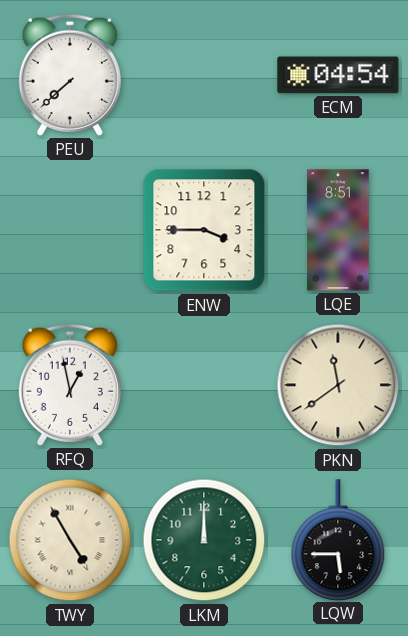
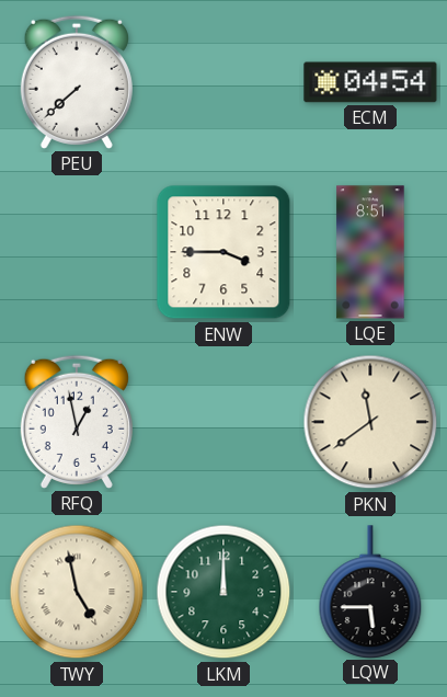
TWY: 4:55 -> 4:58 (77, 592)
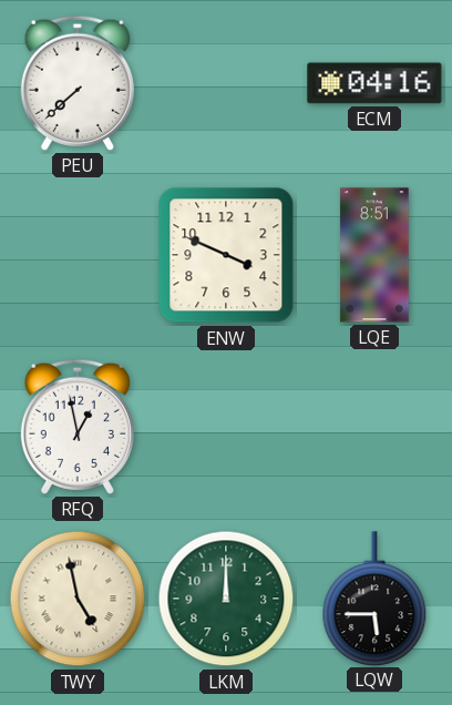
ECM: 04:54 -> 04:16 (374, 83)
ENW: 3:45 -> 3:49 (226, 255)
PKN: 11:39 -> none (370, 422)
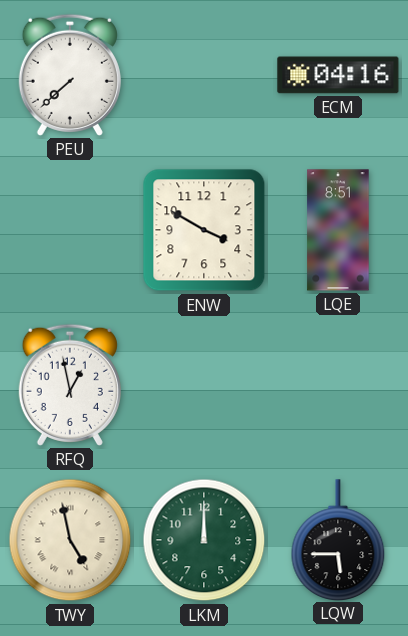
ENW: 3:49 -> 3:50 (204, 230)
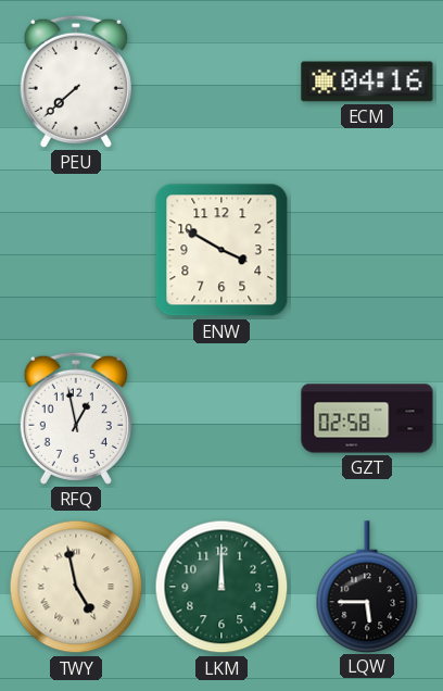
LQE: 8:51 -> none (338, 230)
GZT: none -> 02:58 (367, 418)
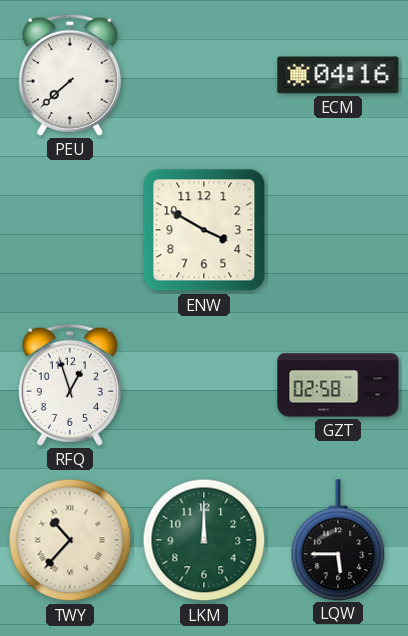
RFQ: 12:58 -> 12:57 (70, 385)
TWY: 4:58 -> 10:37 (70, 540)
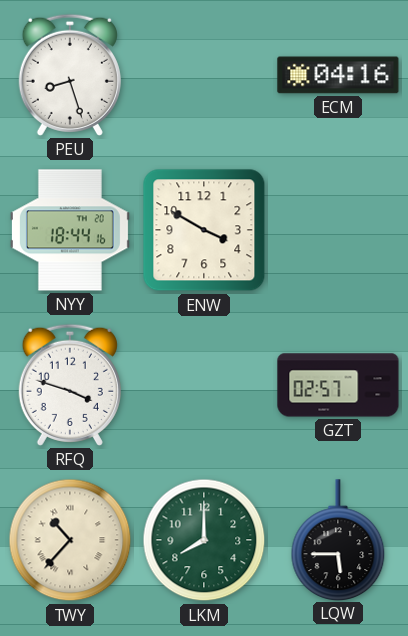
PEU: 7:38 -> 8:27 (70, 75)
NYY: none -> 18:44 (70, 230)
RFQ: 12:57 -> 3:48 (70, 385)
GZT: 02:58 -> 02:57 (338, 385)
LKM: 12:00 -> 8:00 (204, 540)
